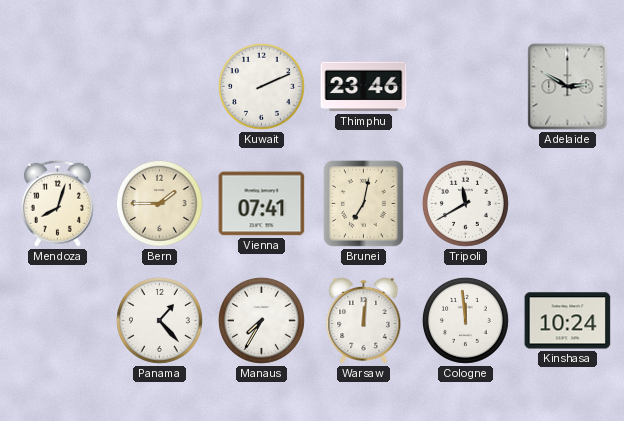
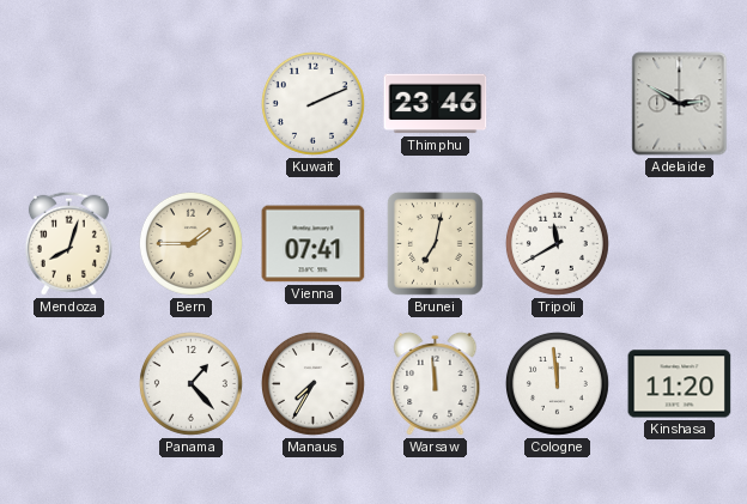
Warsaw: 12:01 -> 11:59 (436, 384)
Kinshasa: 10:24 -> 11:20 (680, 384)
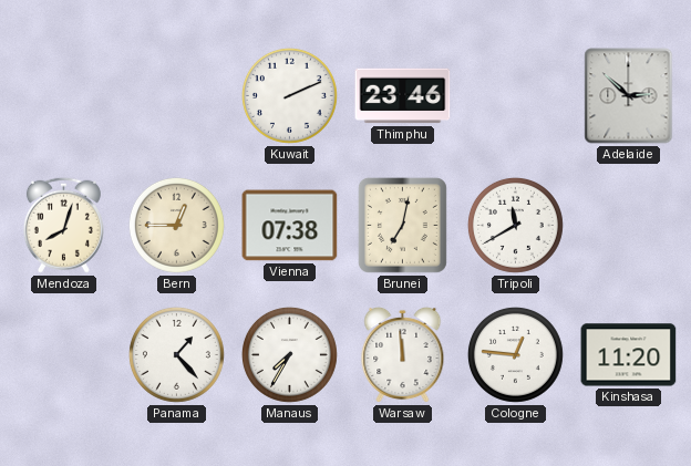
Adelaide: 2:50 -> 2:52 (629, 96)
Bern: 1:45 -> 12:45 (176, 225)
Vienna: 07:41 -> 07:38 (290, 226)
Cologne: 11:59 -> 12:46 (515, 354)
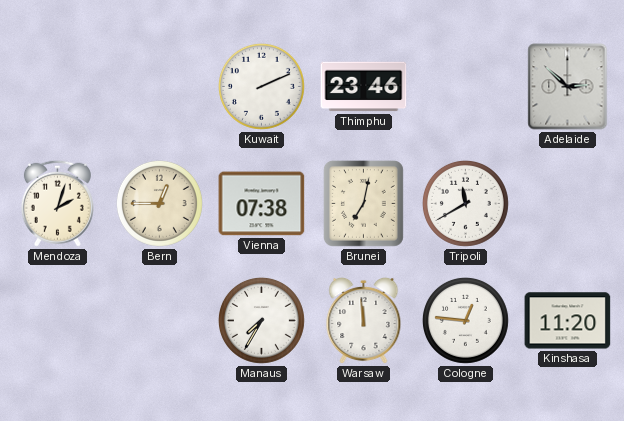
Mendoza: 8:03 -> 2:03 (57, 203)
Panama: 1:23 -> none (176, 354)
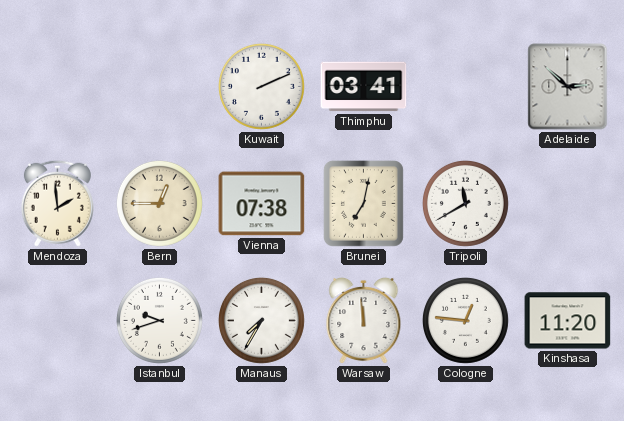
Thimphu: 23:46 -> 03:41 (364, 87)
Mendoza: 2:03 -> 1:59 (57, 203)
Istanbul: none -> 9:42 (159, 320)
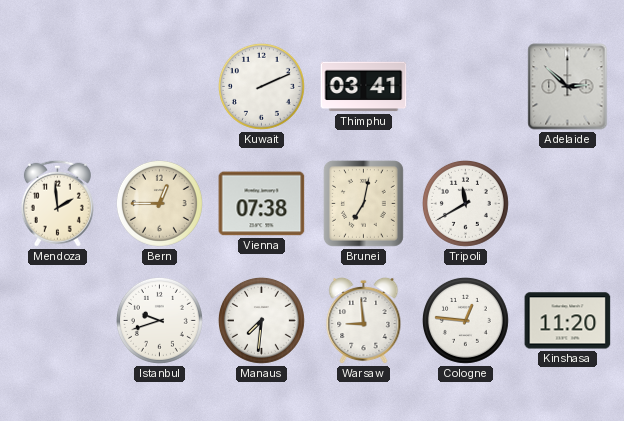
Manaus: 7:35 -> 7:31 (261, 320)
Warsaw: 11:59 -> 8:59 (364, 321)
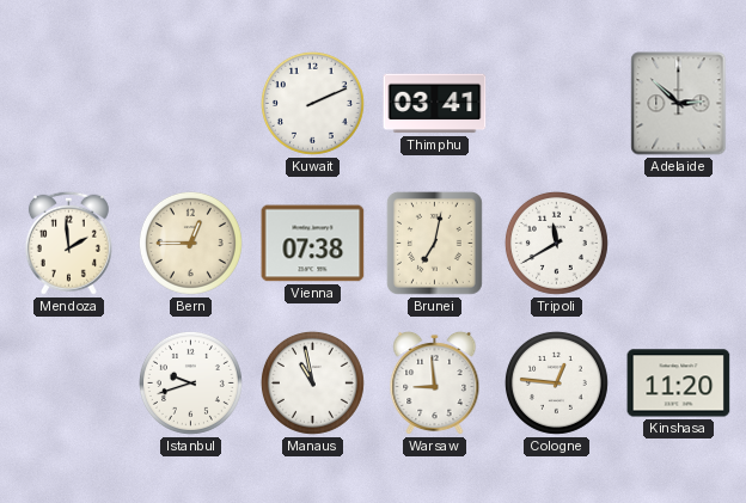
Manaus: 7:31 -> 10:58 (312, 382)
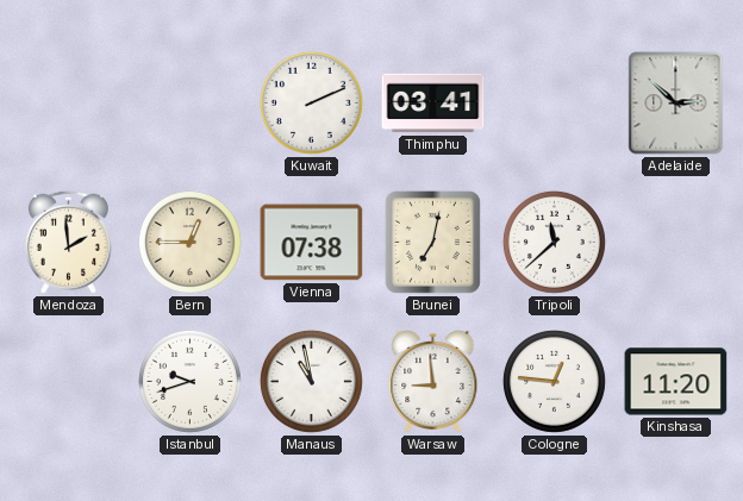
Tripoli: 11:40 -> 11:38 (554, 242)
